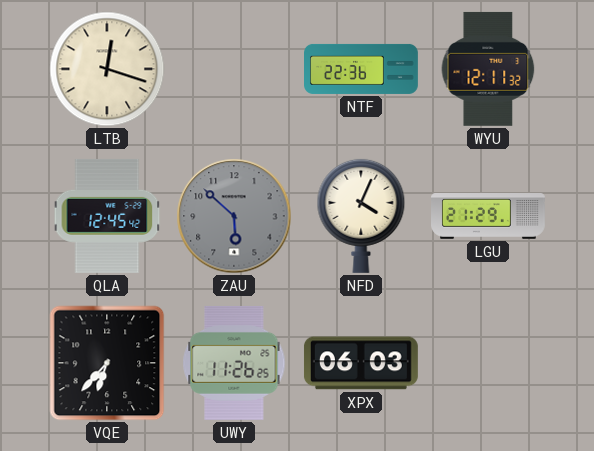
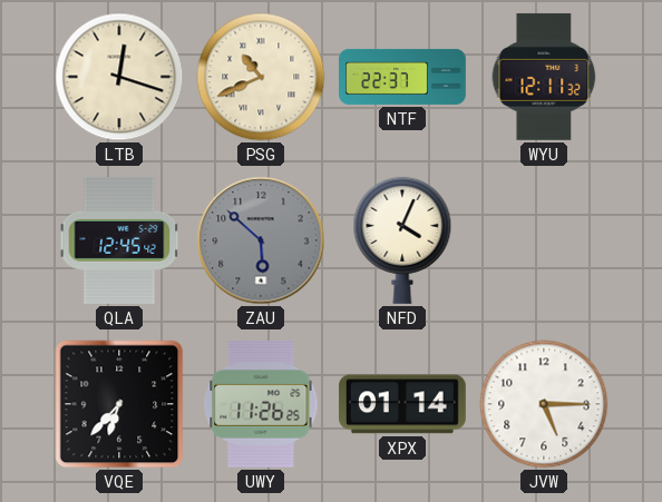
PSG: none -> 10:41 (261, 77)
NTF: 22:36 -> 22:37 (403, 77)
LGU: 21:29 -> none (489, 217)
XPX: 06:03 -> 01:14 (402, 404)
JVW: none -> 5:15 (544, 404)
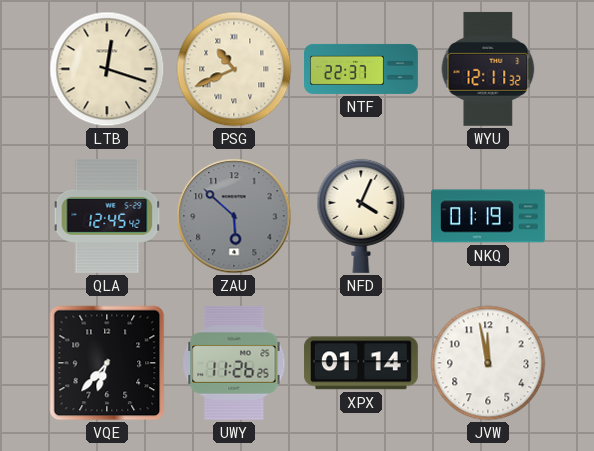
NKQ: none -> 01:19 (488, 216)
JVW: 5:15 -> 11:58 (488, 363)
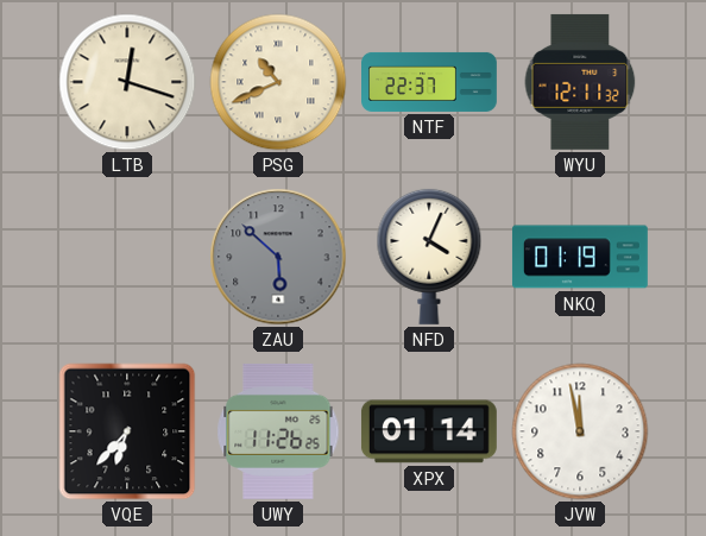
QLA: 12:45 -> none (107, 216)
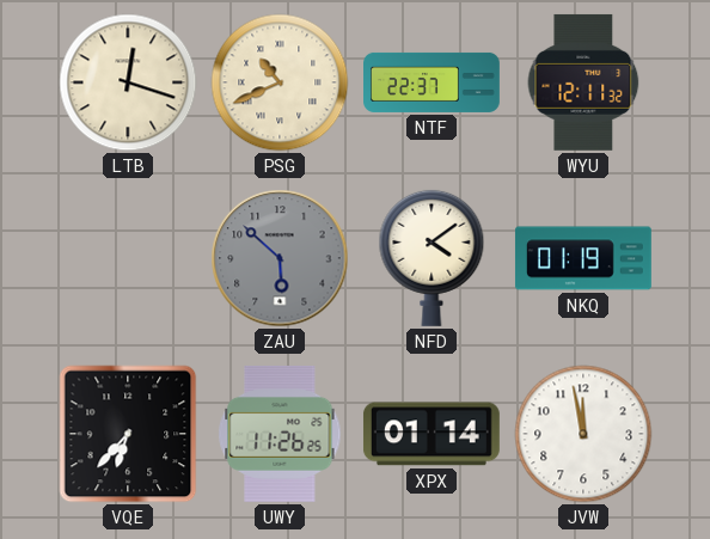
NFD: 4:04 -> 4:09 (431, 258)
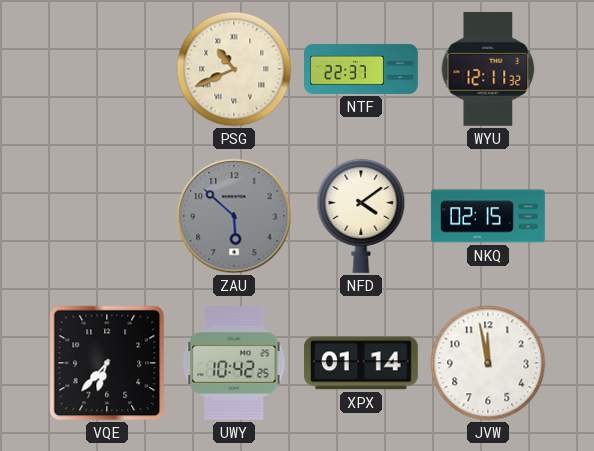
LTB: 12:18 -> none (128, 82)
NKQ: 01:19 -> 02:15 (488, 216)
UWY: 11:26 -> 10:42 (234, 363)
